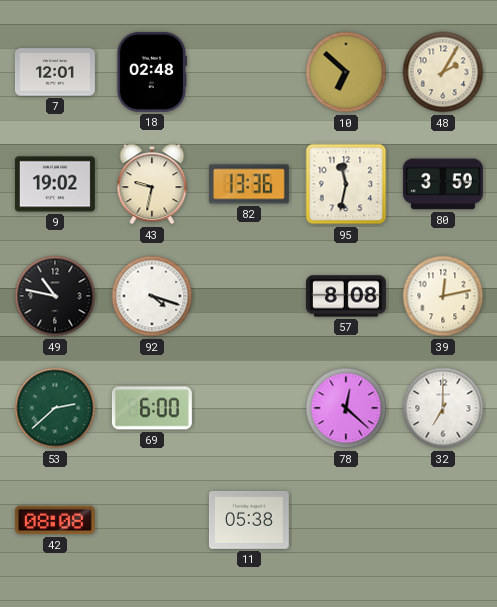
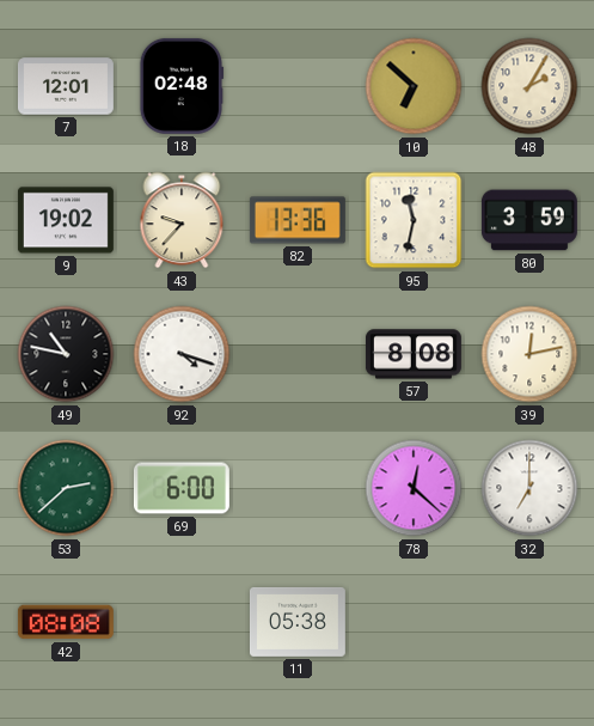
43: 9:32 -> 9:37 (182, 220)
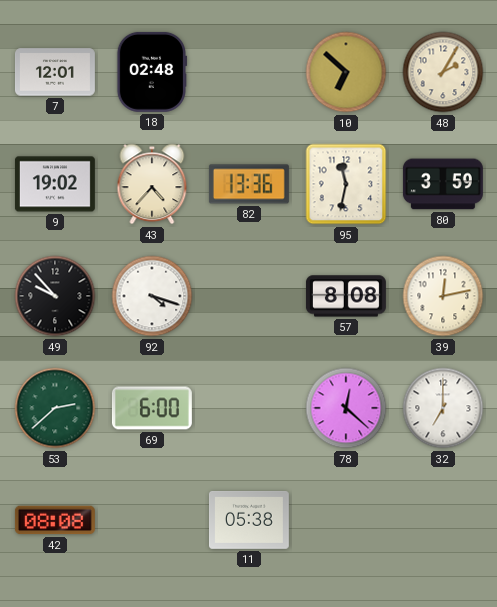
43: 9:37 -> 4:37 (152, 184)
49: 10:47 -> 9:53 (55, 296)
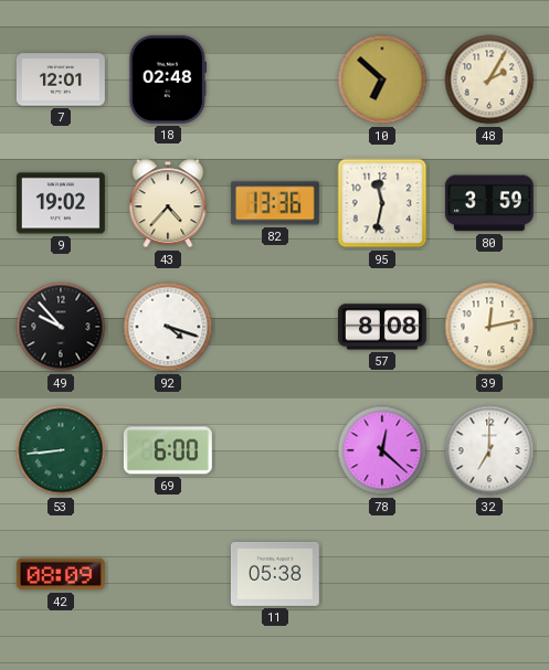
53: 2:38 -> 8:44 (61, 450)
42: 08:08 -> 08:09 (61, 574)
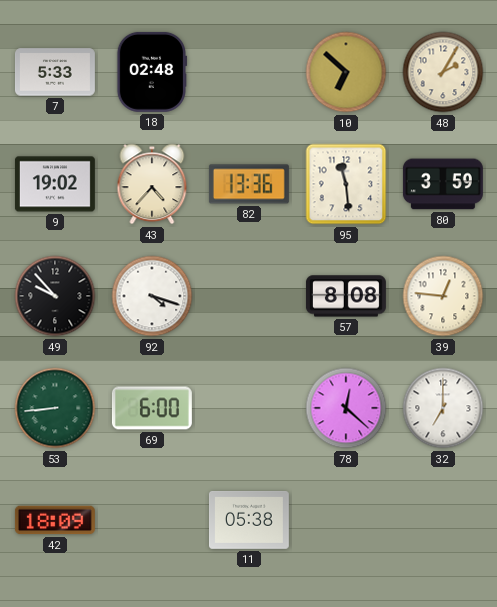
7: 12:01 -> 5:33 (55, 72)
95: 11:32 -> 11:29 (346, 184)
39: 12:13 -> 12:46 (443, 296)
42: 08:09 -> 18:09 (55, 520)
